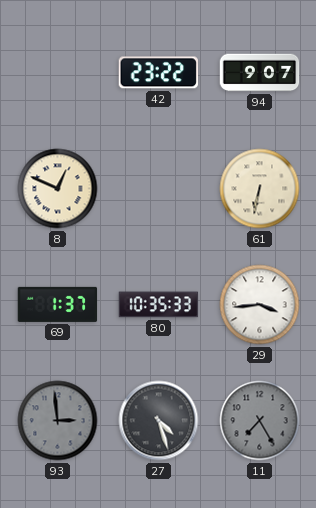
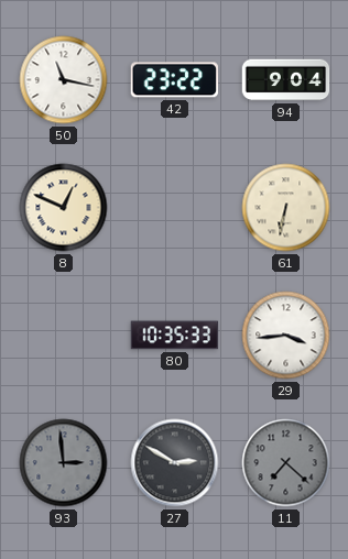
50: none -> 11:17 (64, 80)
94: 9:07 -> 9:04 (286, 80)
69: 1:37 -> none (58, 304)
27: 4:27 -> 2:50 (175, 463)
11: 7:25 -> 7:22 (286, 463)
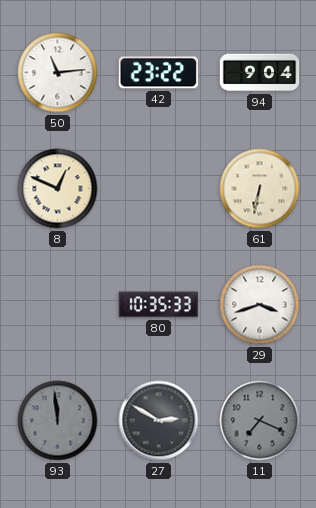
50: 11:17 -> 11:14 (58, 73)
29: 3:44 -> 3:42 (260, 305)
93: 2:59 -> 11:59 (58, 421)
11: 7:22 -> 7:19 (260, 421)
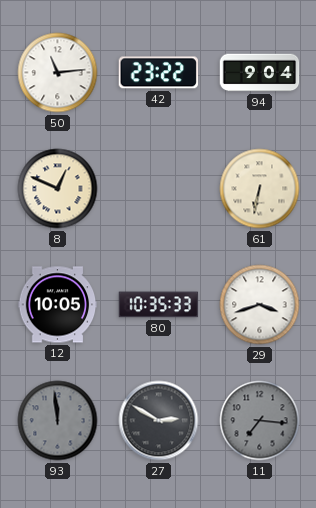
12: none -> 10:05 (58, 305)
11: 7:19 -> 7:16 (260, 421)
